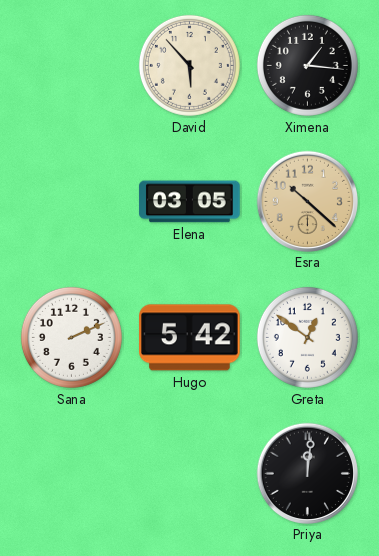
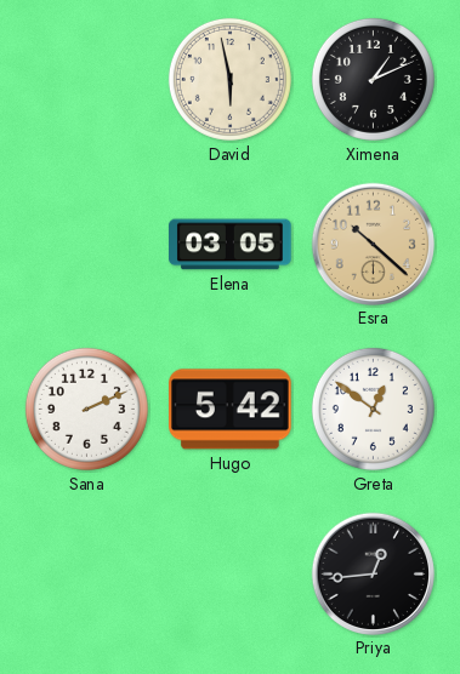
David: 5:53 -> 5:58 (229, 79)
Ximena: 1:16 -> 1:11 (373, 79)
Priya: 12:01 -> 12:44 (373, 573)
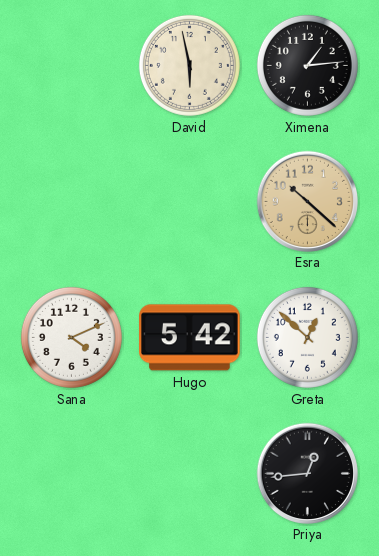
Ximena: 1:11 -> 1:14 (307, 65)
Elena: 03:05 -> none (231, 245)
Sana: 2:11 -> 4:11 (71, 337)
Greta: 12:51 -> 12:52 (307, 337)
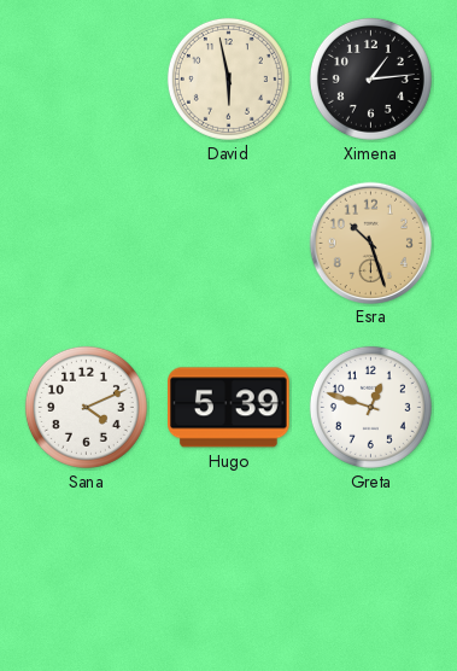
Esra: 10:22 -> 10:27 (370, 243)
Hugo: 5:42 -> 5:39 (229, 408)
Greta: 12:52 -> 12:48 (370, 407)
Priya: 12:44 -> none (307, 473)
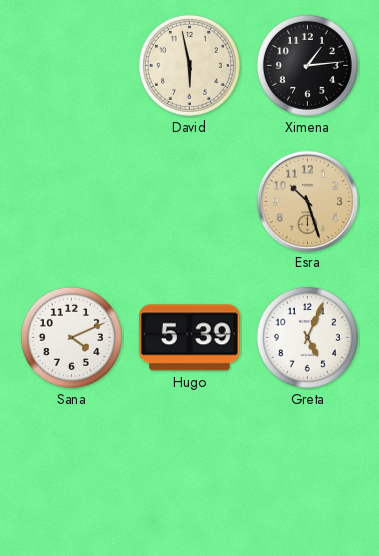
Greta: 12:48 -> 5:04 (307, 337)
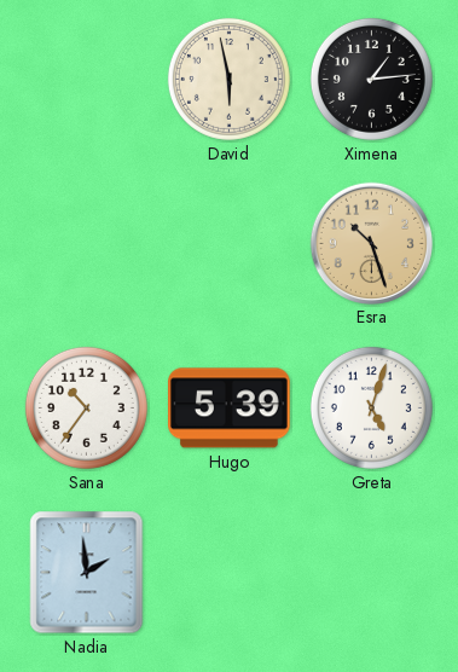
Sana: 4:11 -> 10:36 (86, 407)
Greta: 5:04 -> 5:03 (371, 407)
Nadia: none -> 1:59 (87, 573)
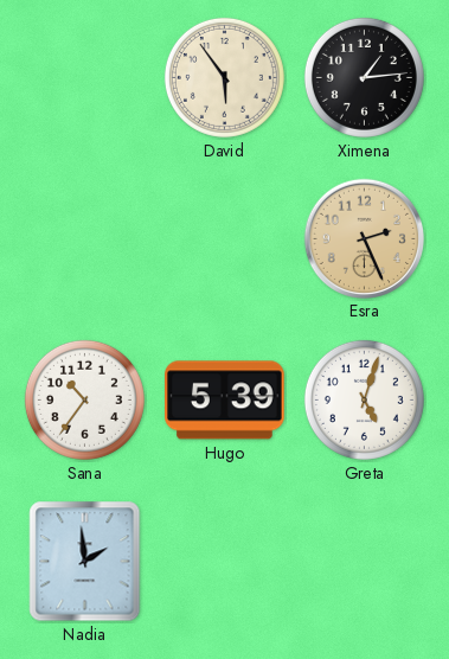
David: 5:58 -> 5:54 (224, 77)
Esra: 10:27 -> 2:26 (364, 238)
